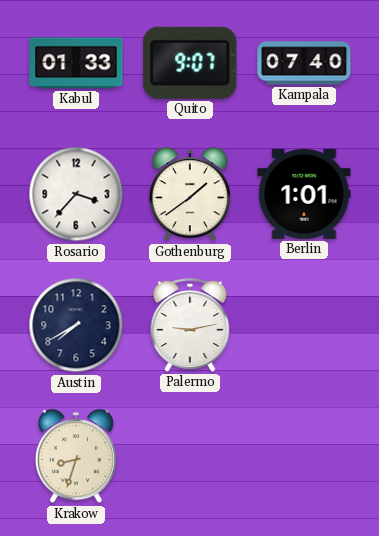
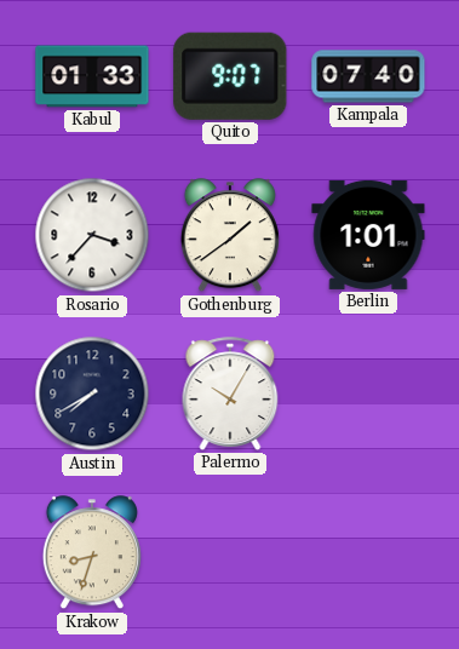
Palermo: 9:13 -> 10:05 (230, 394)
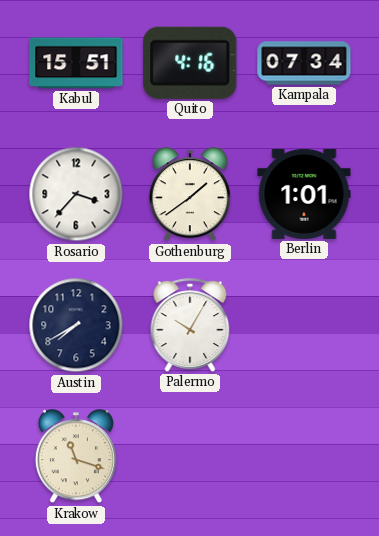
Kabul: 01:33 -> 15:51 (76, 63)
Quito: 9:07 -> 4:16 (190, 63)
Kampala: 07:40 -> 07:34 (304, 63)
Krakow: 8:33 -> 11:18 (76, 457)
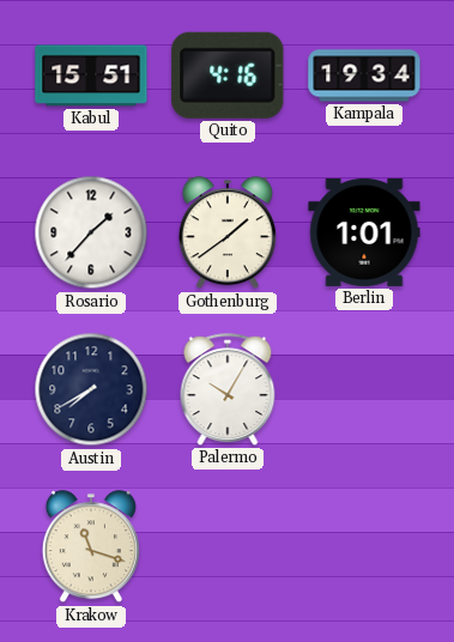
Kampala: 07:34 -> 19:34 (364, 75)
Rosario: 3:37 -> 1:37 (91, 232)
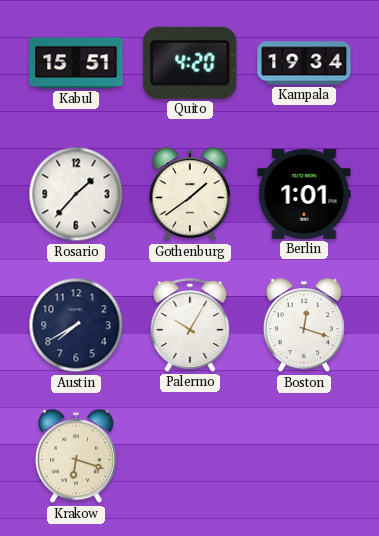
Quito: 4:16 -> 4:20 (190, 63)
Boston: none -> 12:18 (304, 326)
Krakow: 11:18 -> 6:18 (76, 457)
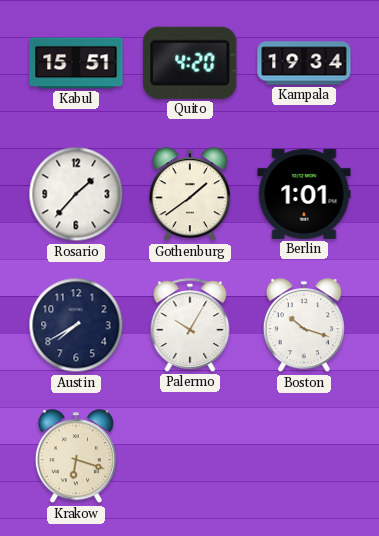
Boston: 12:18 -> 10:18 (304, 326)
